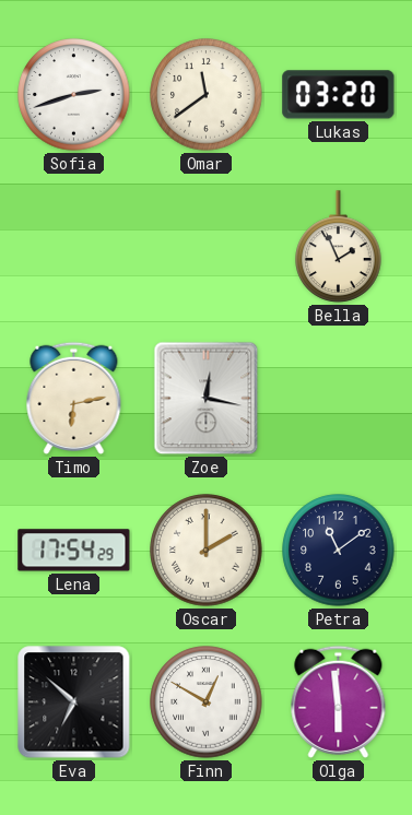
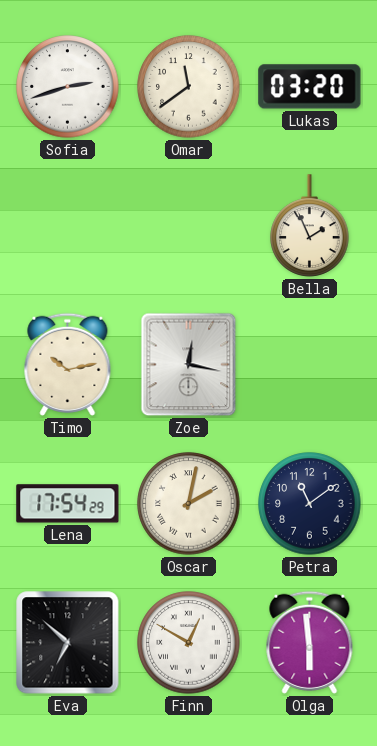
Timo: 6:13 -> 10:13 (68, 364)
Oscar: 2:00 -> 2:02 (189, 504)
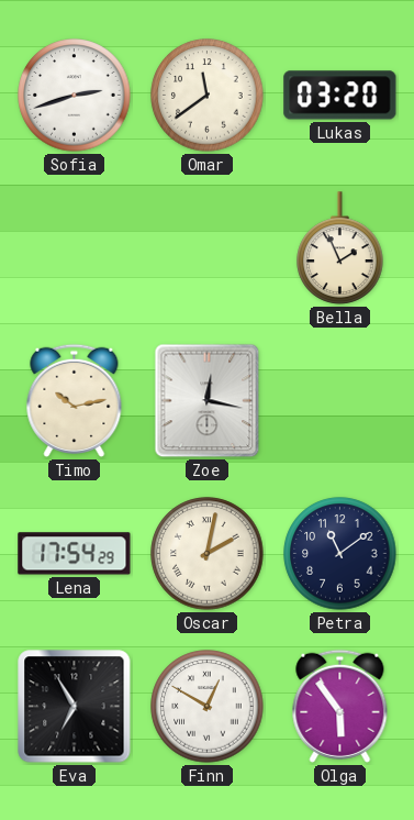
Eva: 6:52 -> 6:55 (75, 707)
Olga: 5:59 -> 5:54 (340, 706)
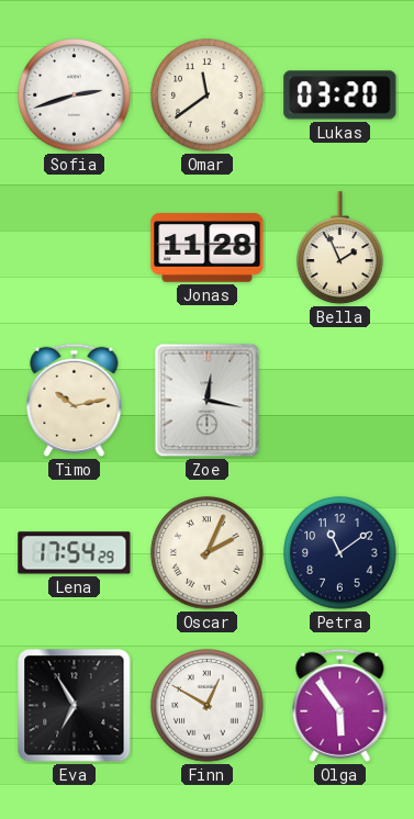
Jonas: none -> 11:28 (208, 248)
Oscar: 2:02 -> 2:04 (208, 553)
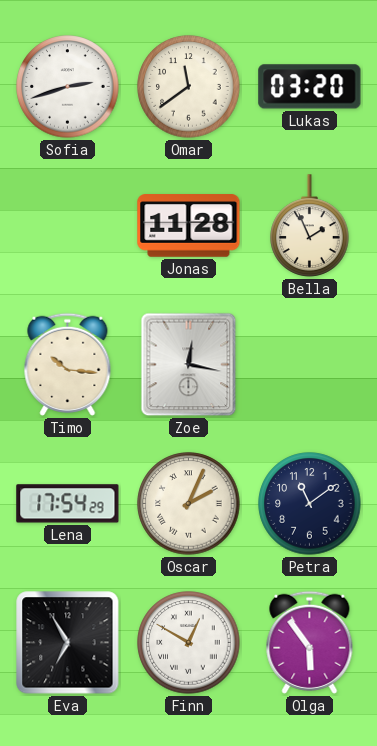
Timo: 10:13 -> 10:16 (68, 364)
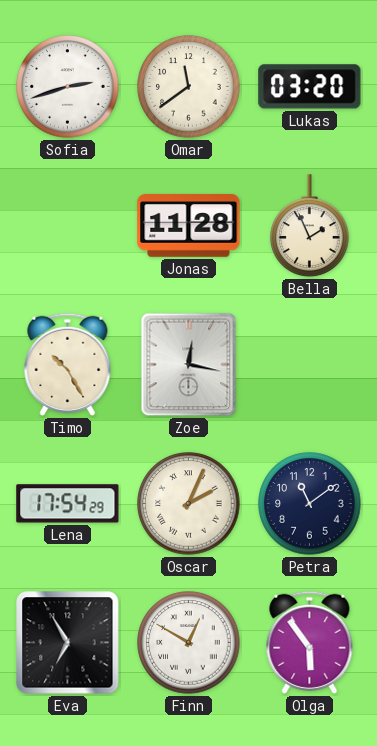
Timo: 10:16 -> 10:25 (68, 364)
